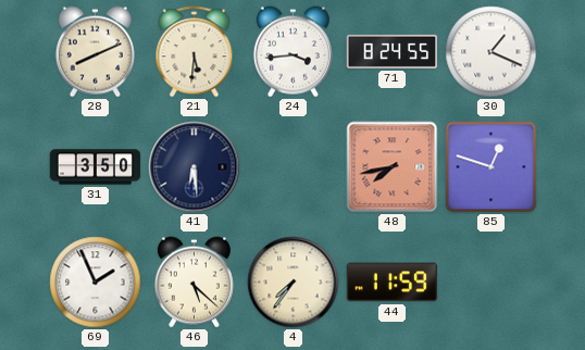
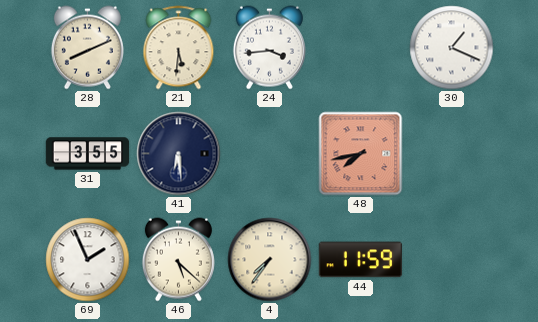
71: 8:24 -> none (393, 51)
31: 3:50 -> 3:55 (88, 154)
85: 12:48 -> none (491, 167)
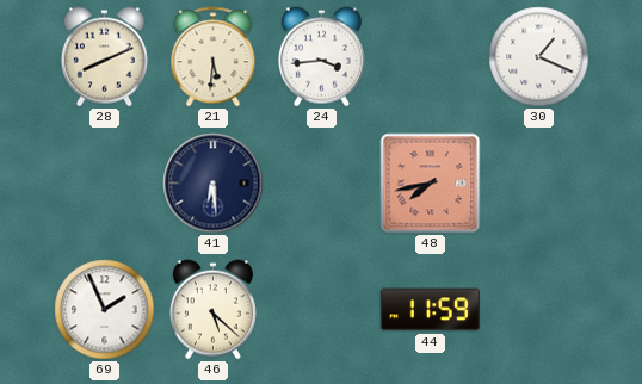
31: 3:55 -> none (88, 154)
4: 7:36 -> none (270, 260)
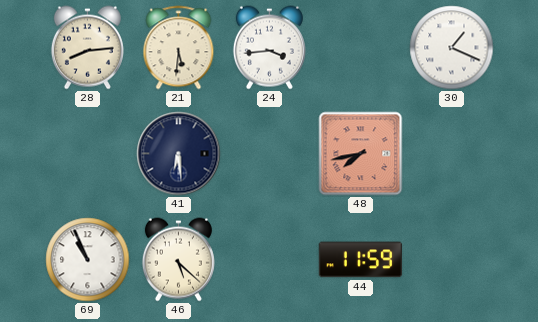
28: 8:11 -> 8:14 (87, 48)
69: 1:56 -> 10:56 (88, 260)
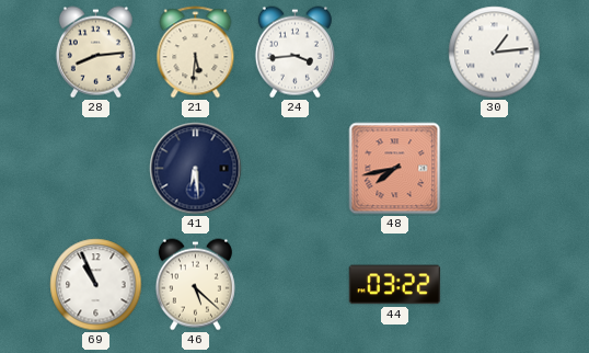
30: 1:19 -> 1:14 (495, 53)
44: 11:59 -> 03:22 (395, 285)
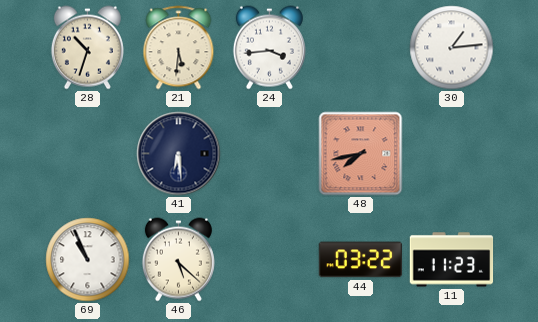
28: 8:14 -> 10:33 (87, 48)
11: none -> 11:23 (452, 260)
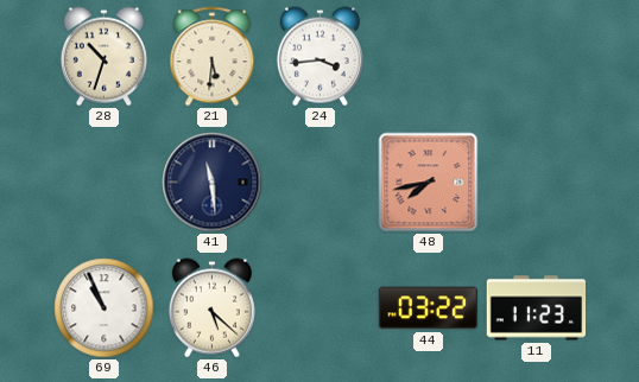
30: 1:14 -> none (452, 48)
41: 6:29 -> 11:29 (213, 183)
